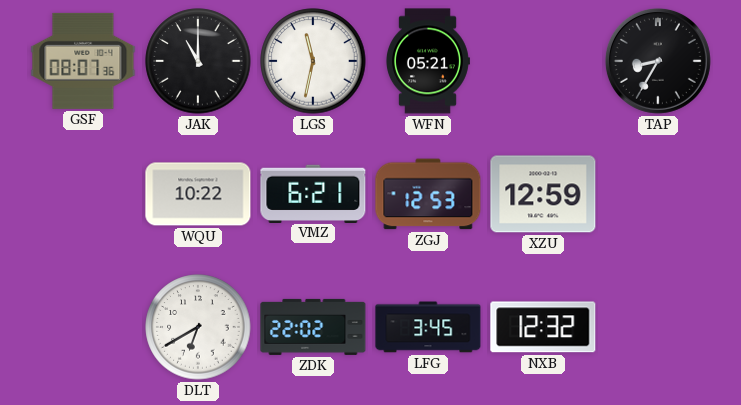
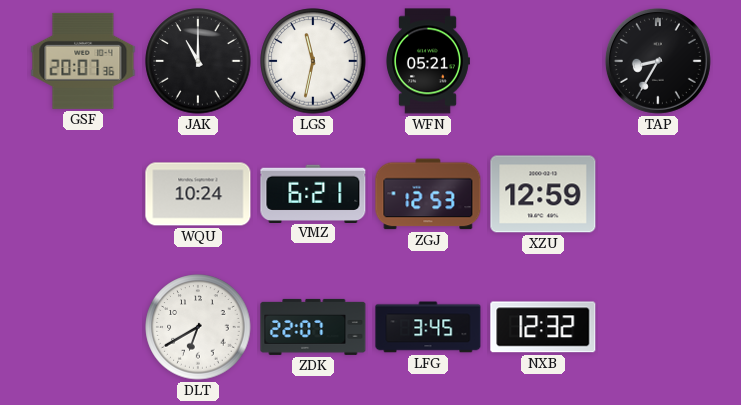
GSF: 08:07 -> 20:07 (83, 61)
WQU: 10:22 -> 10:24 (198, 194)
ZDK: 22:02 -> 22:07 (313, 327)
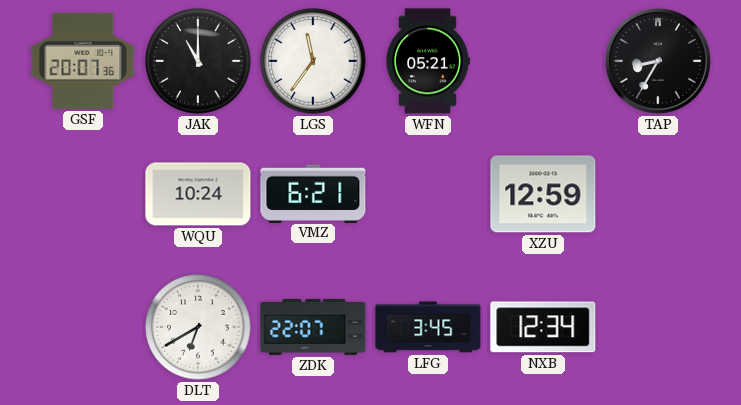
LGS: 11:32 -> 11:36 (313, 61)
ZGJ: 12:53 -> none (428, 194)
NXB: 12:32 -> 12:34 (543, 327)
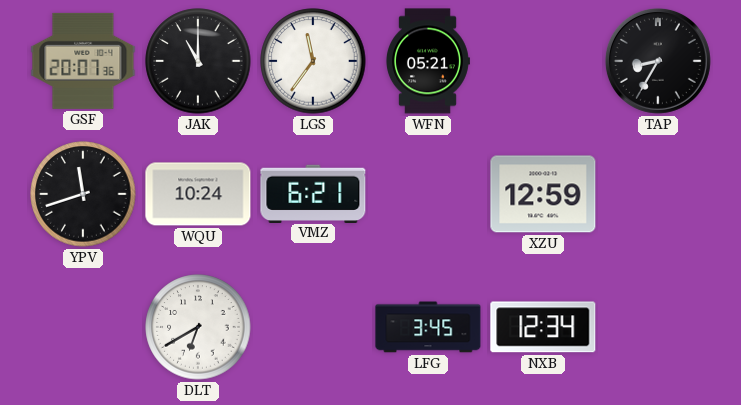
YPV: none -> 11:42 (83, 194)
ZDK: 22:07 -> none (313, 327)
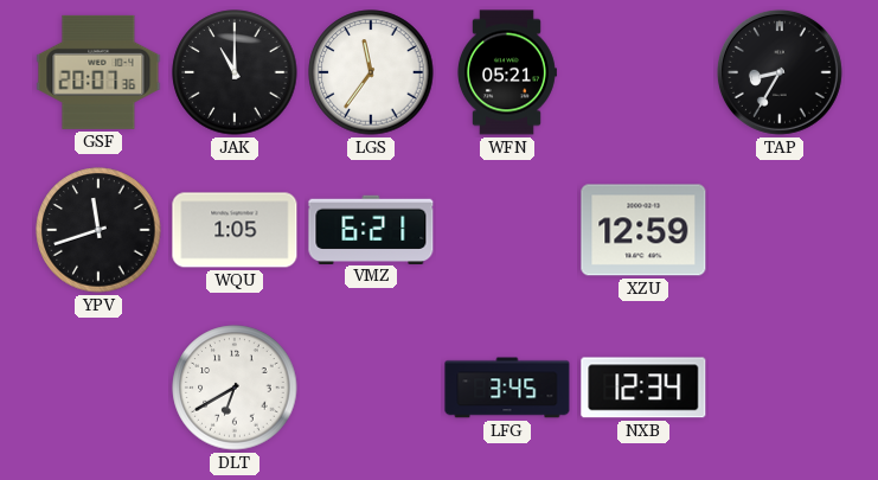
WQU: 10:24 -> 1:05 (235, 230)
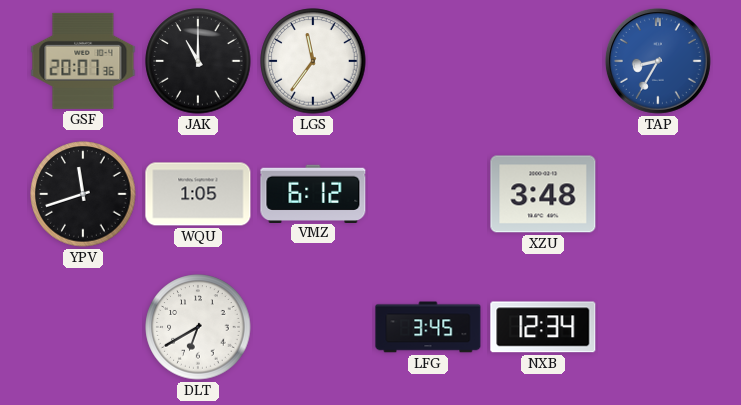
WFN: 05:21 -> none (506, 72)
TAP dial: black -> blue (658, 61)
VMZ: 6:21 -> 6:12 (313, 193)
XZU: 12:59 -> 3:48 (543, 194)
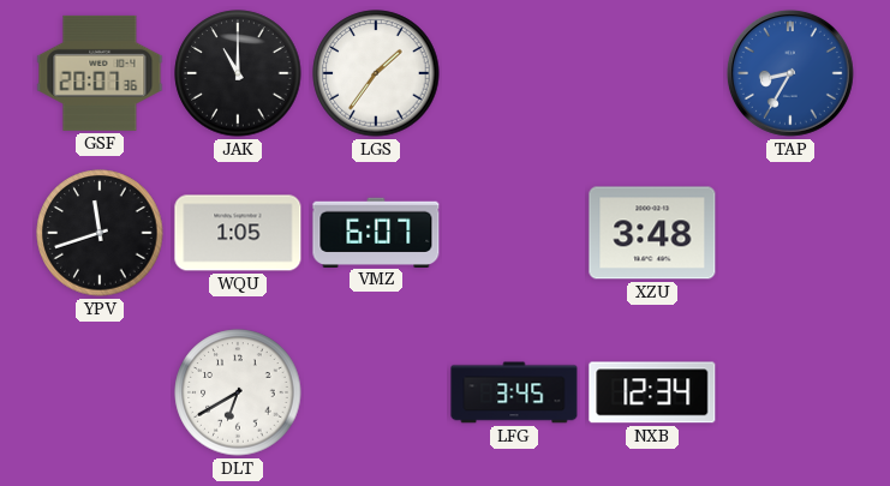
LGS: 11:36 -> 1:36 (376, 73)
VMZ: 6:12 -> 6:07 (376, 232)
